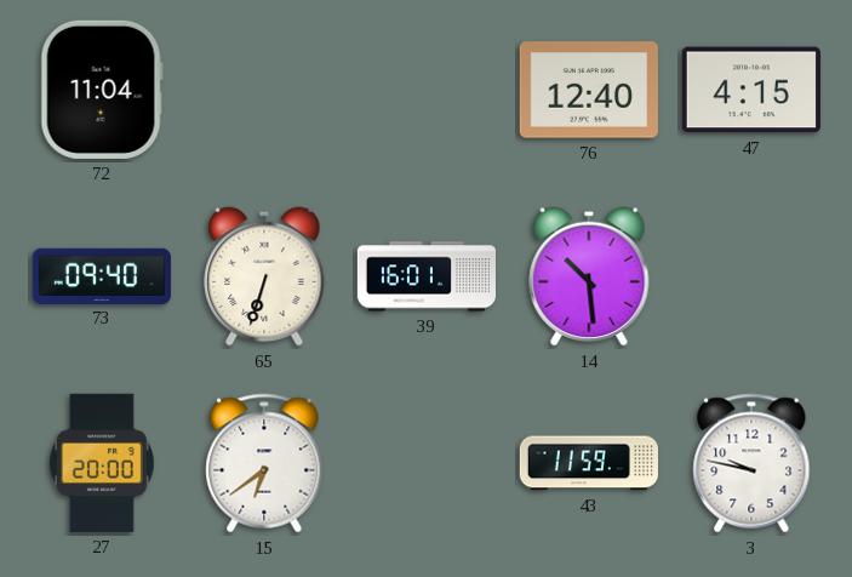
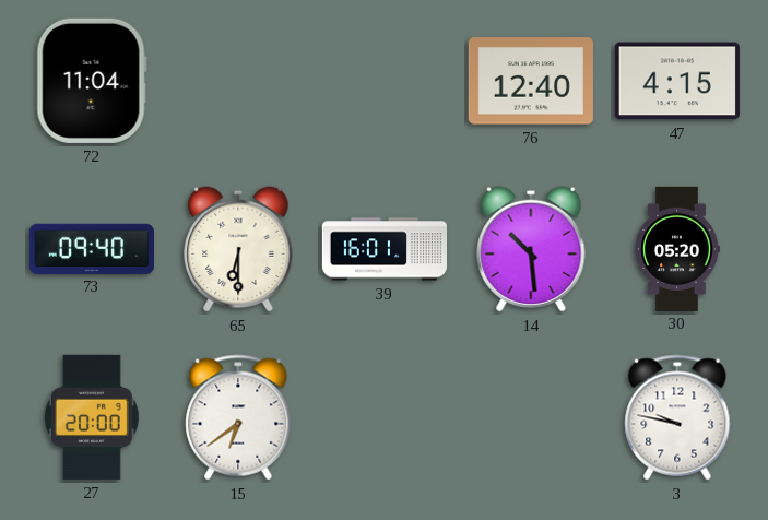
65: 6:33 -> 6:30 (238, 249)
30: none -> 05:20 (677, 248)
43: 11:59 -> none (589, 463)
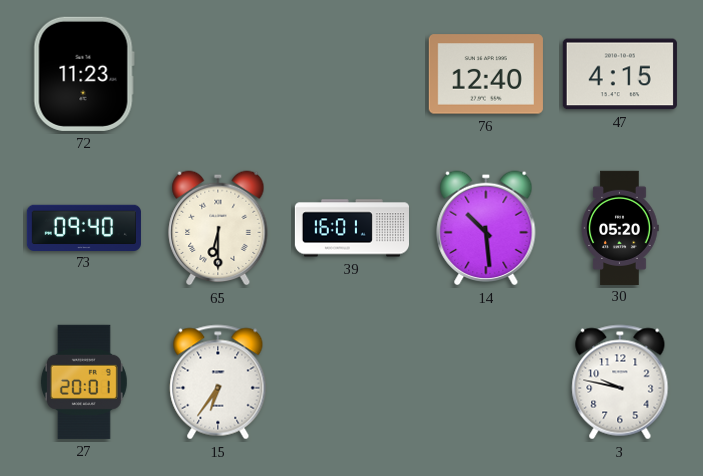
72: 11:04 -> 11:23 (84, 74)
27: 20:00 -> 20:01 (84, 382)
15: 6:39 -> 6:36 (218, 382)
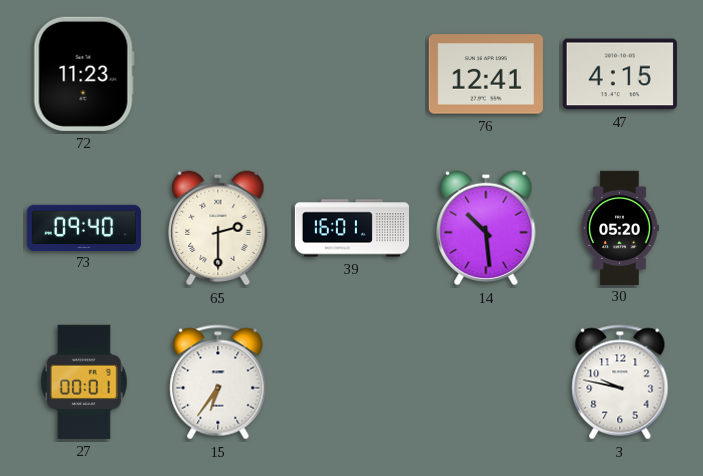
76: 12:40 -> 12:41 (486, 74)
65: 6:30 -> 2:30 (218, 228)
27: 20:01 -> 00:01 (84, 382)
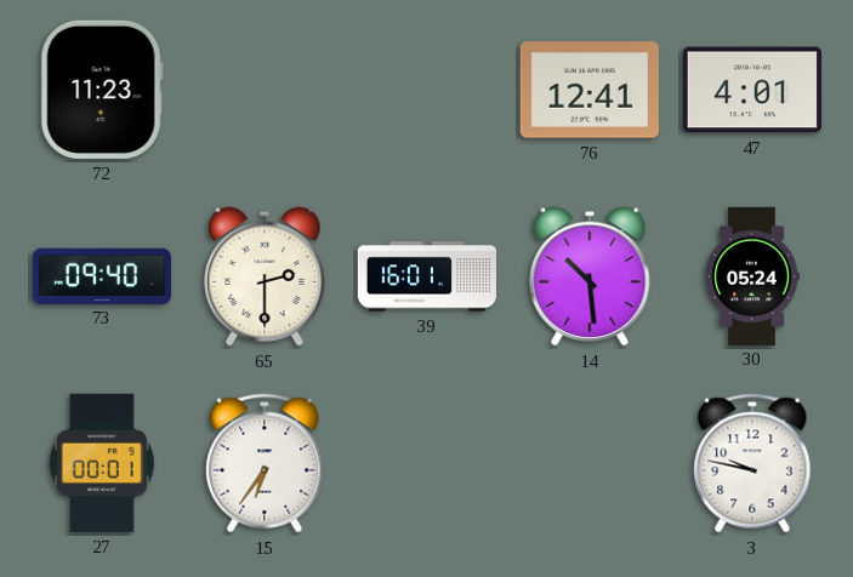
47: 4:15 -> 4:01 (752, 90)
30: 05:20 -> 05:24 (752, 275)
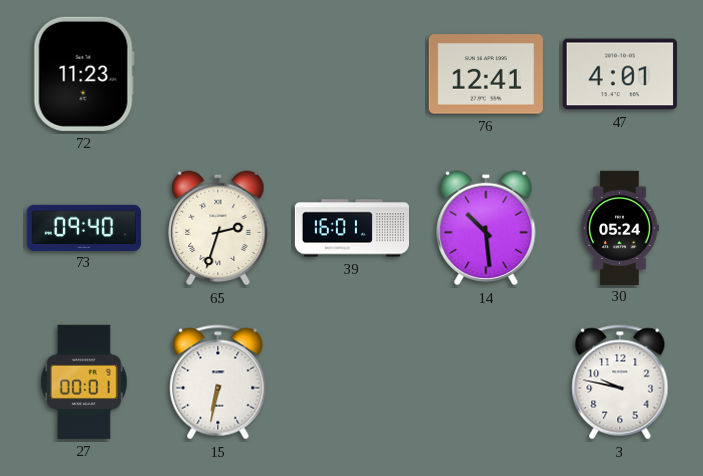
65: 2:30 -> 2:33 (218, 228)
15: 6:36 -> 6:32 (218, 382)
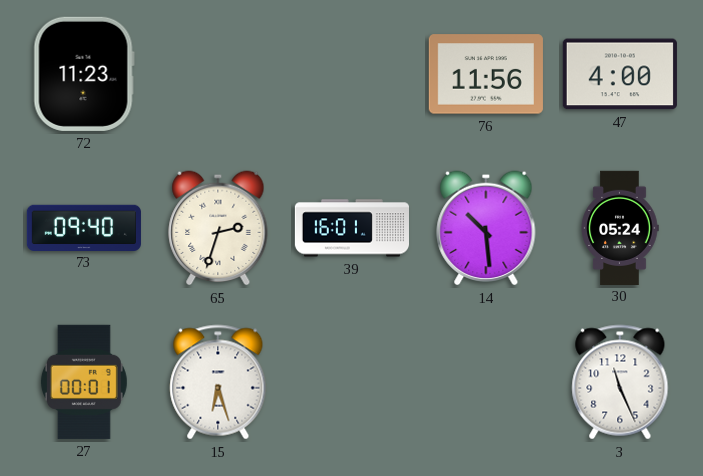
76: 12:41 -> 11:56 (486, 74)
47: 4:01 -> 4:00 (620, 74)
15: 6:32 -> 6:27 (218, 382)
3: 9:47 -> 11:26 (620, 382)
